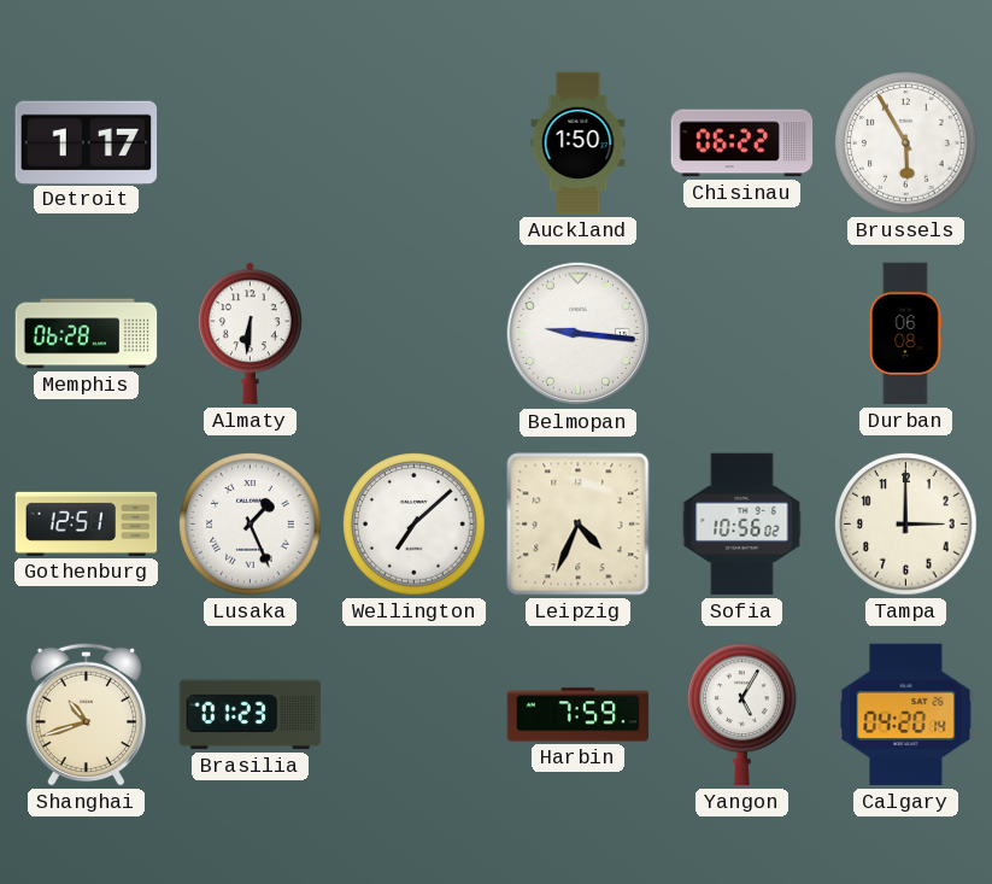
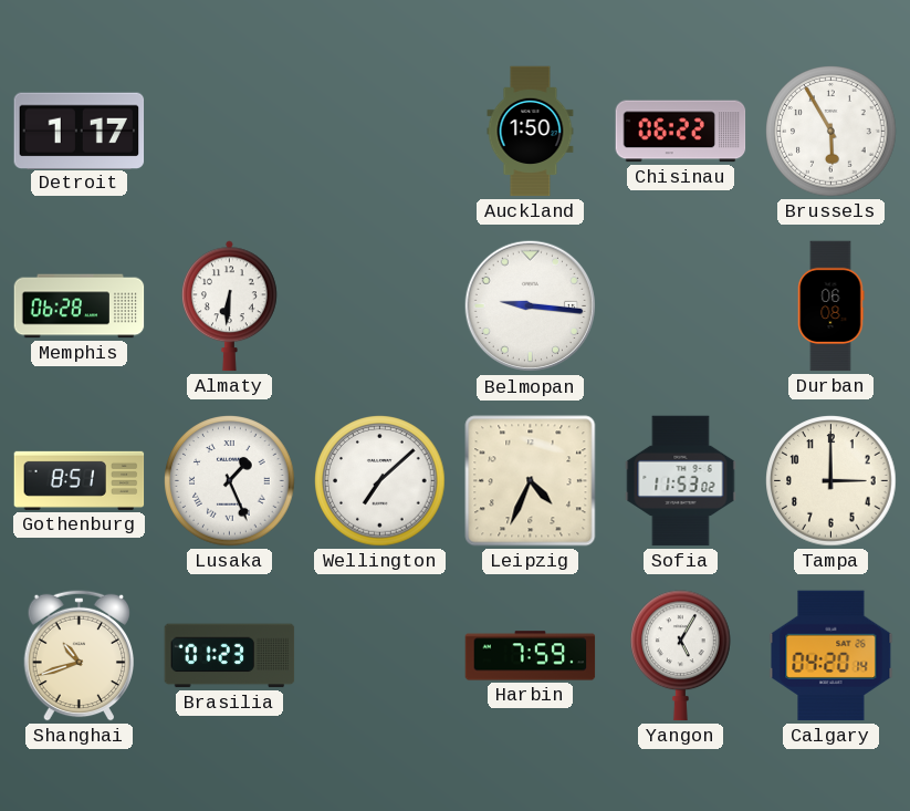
Gothenburg: 12:51 -> 8:51 (80, 480)
Sofia: 10:56 -> 11:53 (681, 481)
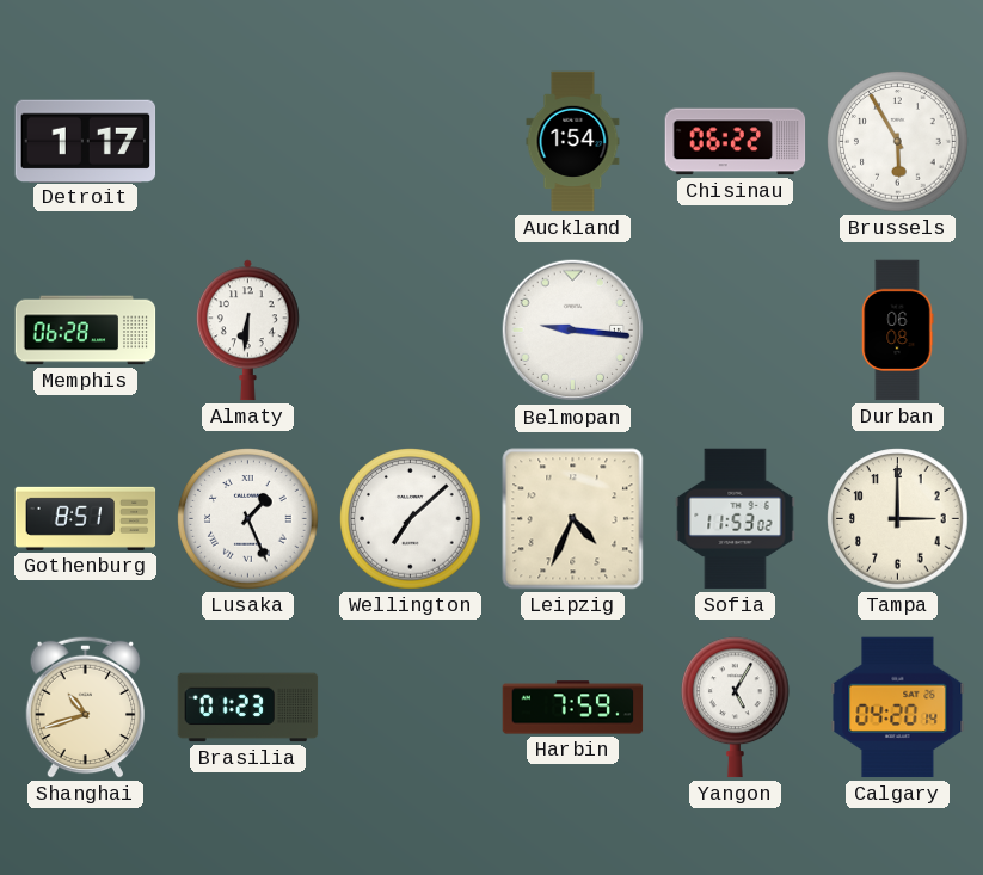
Auckland: 1:50 -> 1:54 (573, 142)
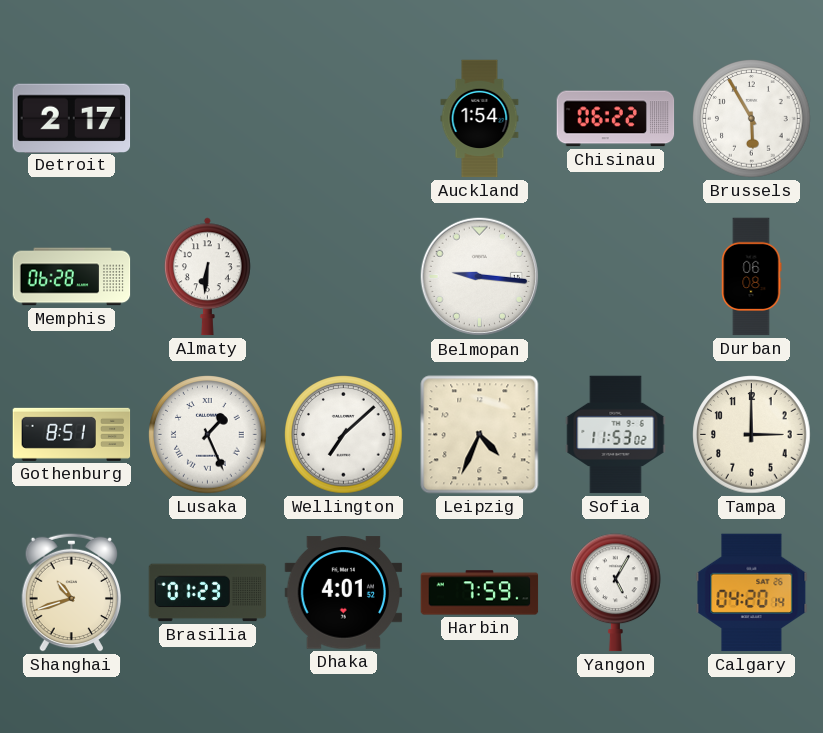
Detroit: 1:17 -> 2:17 (72, 118)
Dhaka: none -> 4:01 (344, 593)
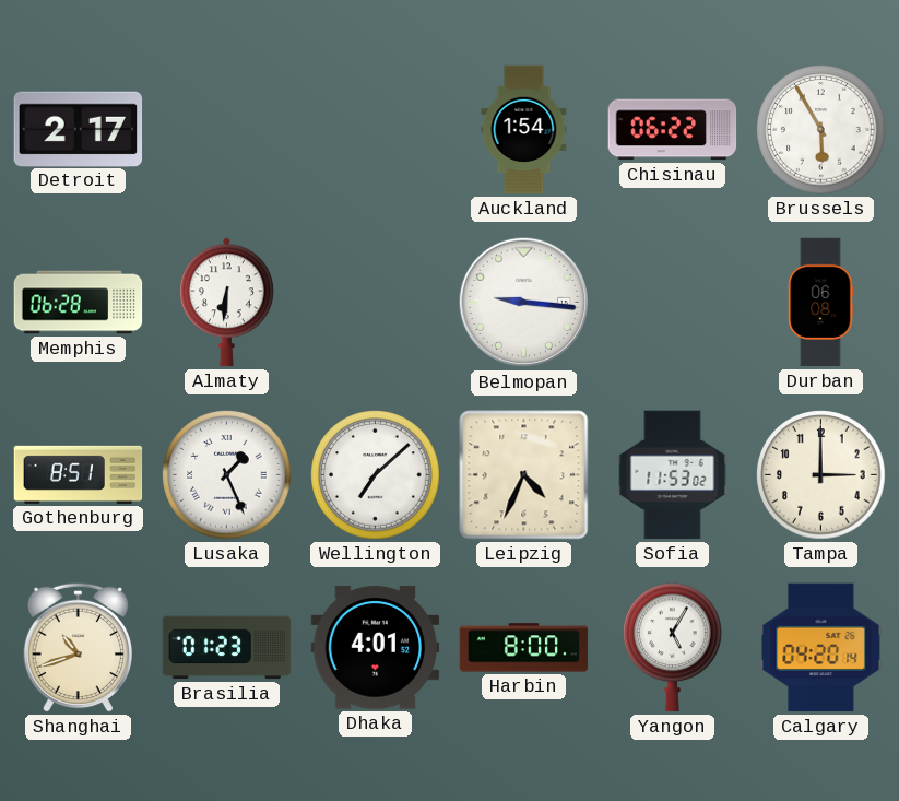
Harbin: 7:59 -> 8:00 (524, 648)
